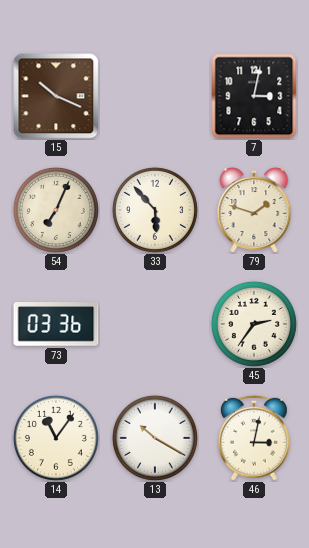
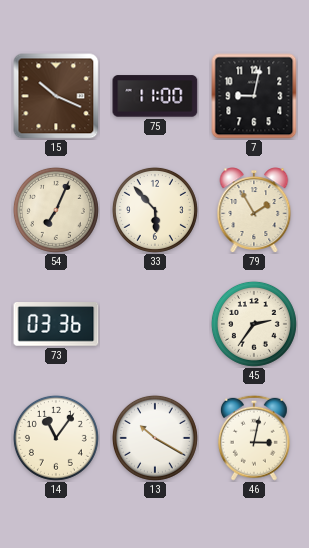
75: none -> 11:00 (155, 96)
7: 3:02 -> 9:02 (254, 96)
79: 1:48 -> 1:55 (254, 210)
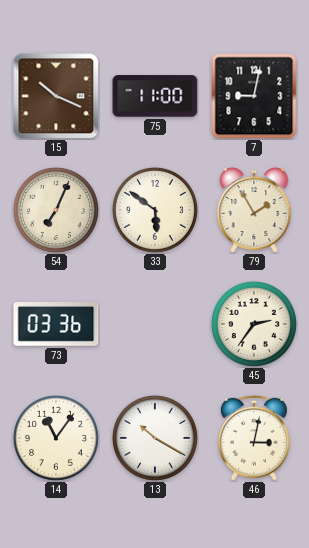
33: 5:53 -> 5:51 (155, 210)
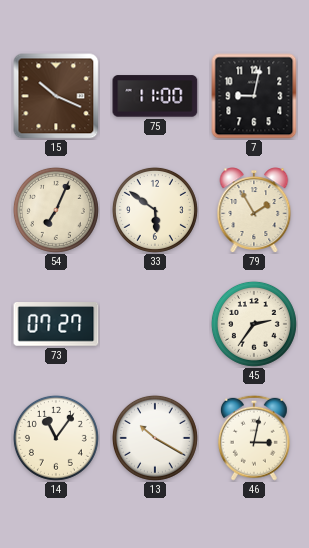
73: 03:36 -> 07:27 (56, 325)
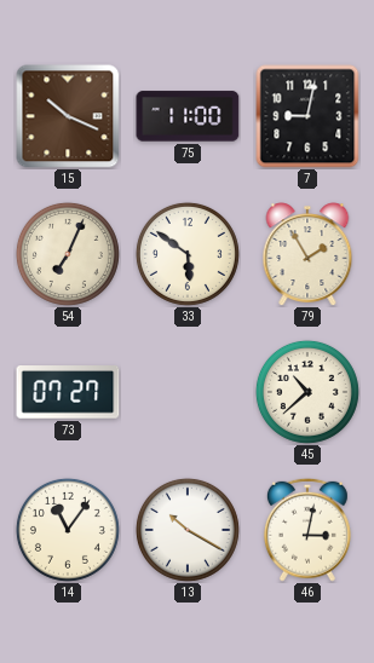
45: 2:36 -> 10:38 (307, 392)
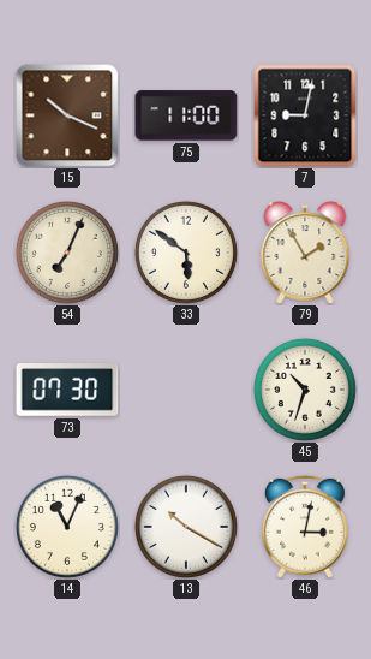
73: 07:27 -> 07:30 (67, 391)
45: 10:38 -> 10:33 (305, 390)
14: 11:06 -> 11:04 (67, 527)
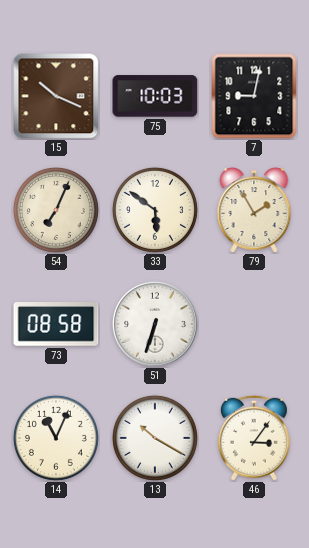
75: 11:00 -> 10:03 (155, 96)
73: 07:30 -> 08:58 (56, 325)
51: none -> 6:33 (155, 324)
45: 10:33 -> none (305, 390)
46: 3:02 -> 3:06 (254, 438)
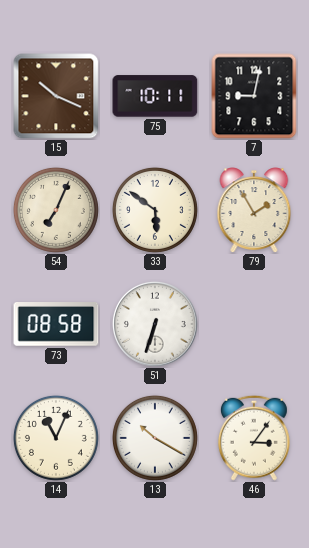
75: 10:03 -> 10:11 (155, 96)
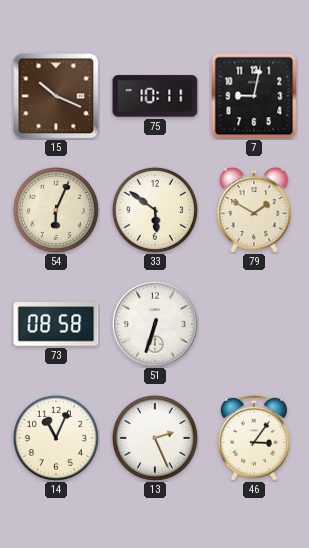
54: 7:04 -> 6:04 (56, 210)
79: 1:55 -> 1:50 (254, 210)
13: 10:20 -> 2:26 (155, 438)
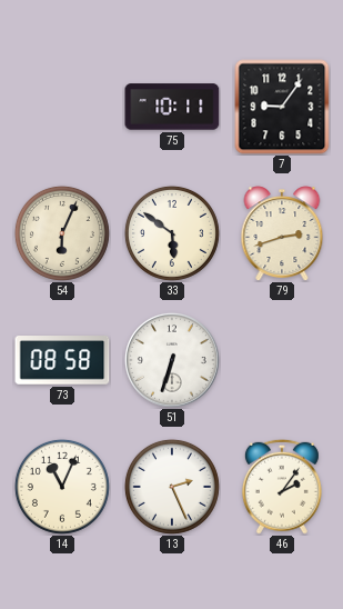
15: 10:19 -> none (56, 96)
7: 9:02 -> 9:06 (282, 107)
79: 1:50 -> 2:42 (282, 233)
46: 3:06 -> 2:06 (282, 487)
